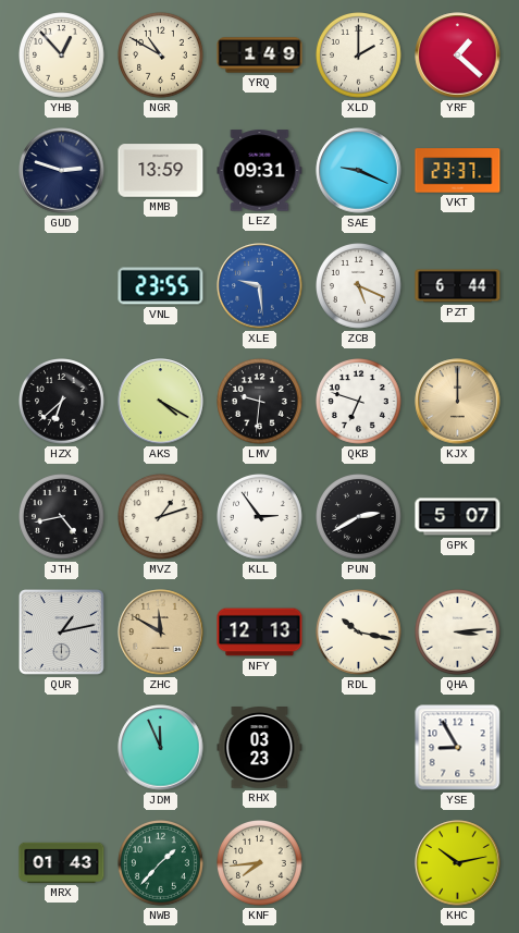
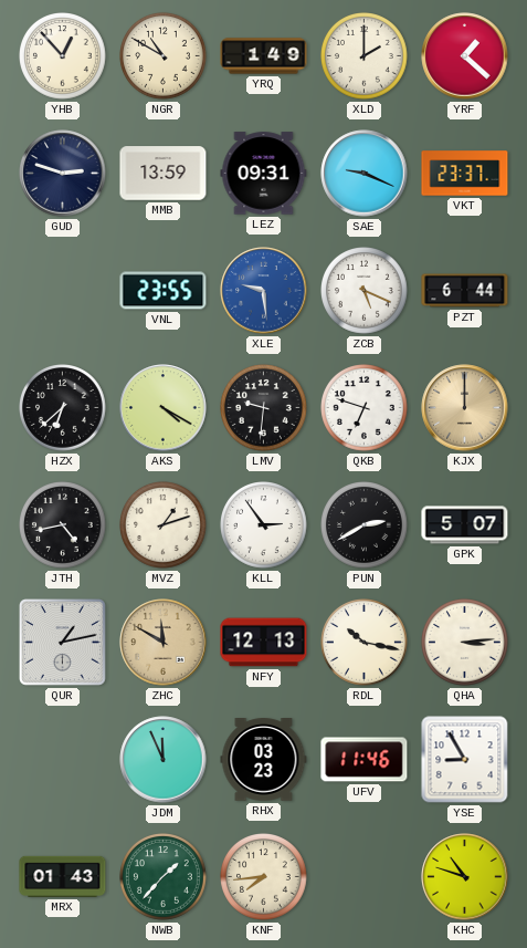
UFV: none -> 11:46 (365, 760)
KHC: 10:13 -> 10:48 (465, 877)
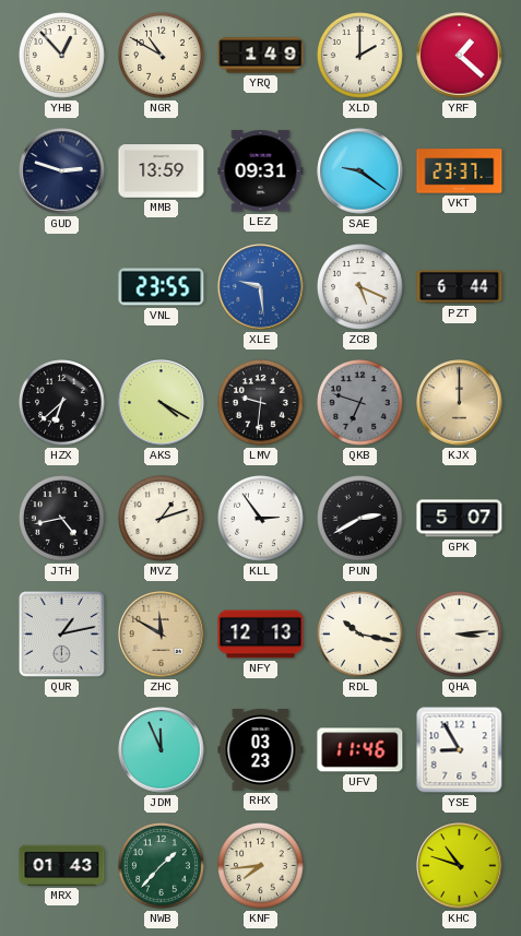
SAE: 9:19 -> 9:21 (360, 171)
QKB dial: white -> grey (360, 403)
